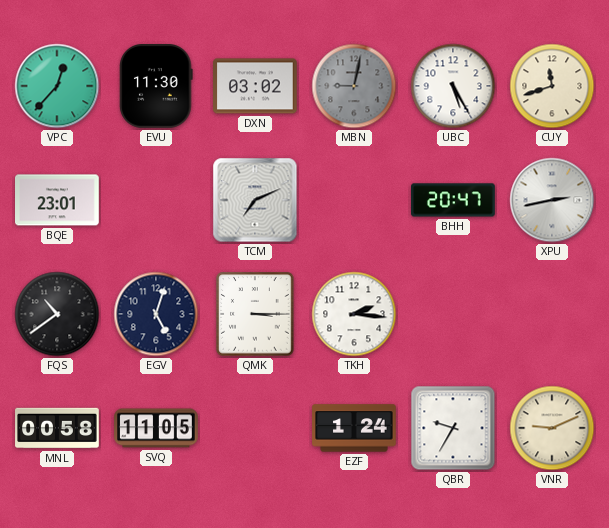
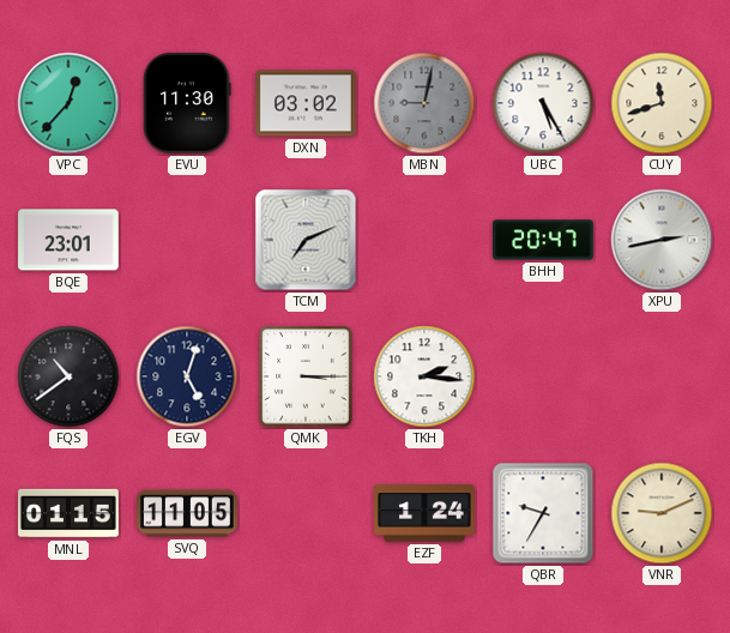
MNL: 00:58 -> 01:15 (68, 513)
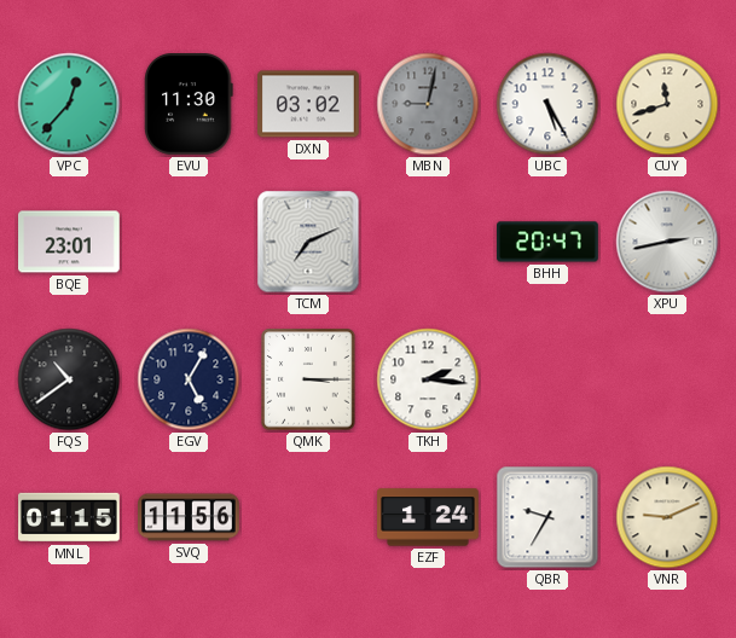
EGV: 5:03 -> 5:05 (189, 379)
SVQ: 11:05 -> 11:56 (189, 517)
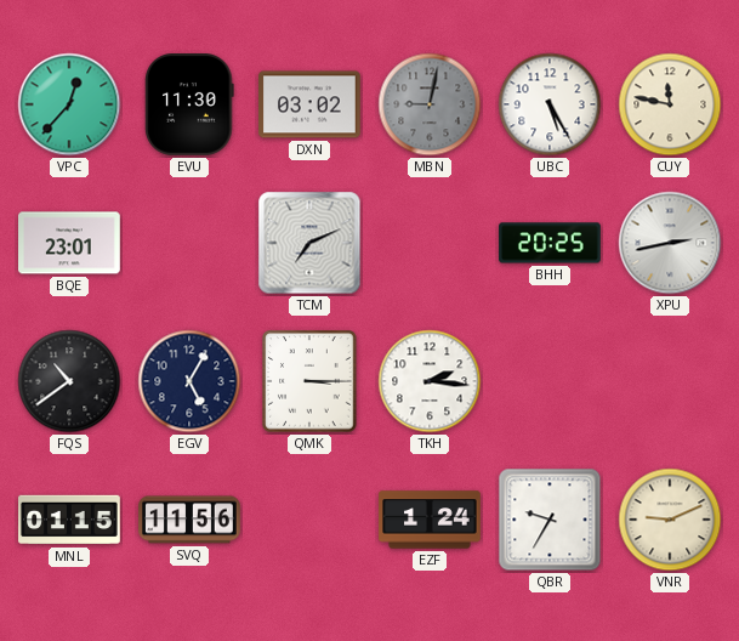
CUY: 11:42 -> 11:47 (670, 104)
BHH: 20:47 -> 20:25 (550, 243)
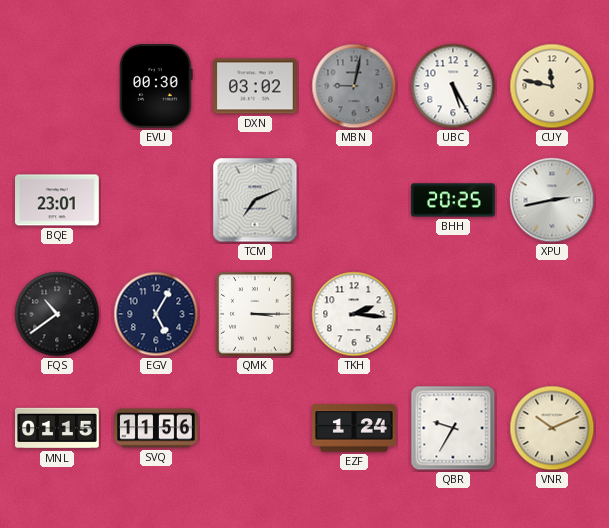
VPC: 12:37 -> none (69, 104)
EVU: 11:30 -> 00:30 (156, 87)
VNR: 9:11 -> 10:11 (552, 428)
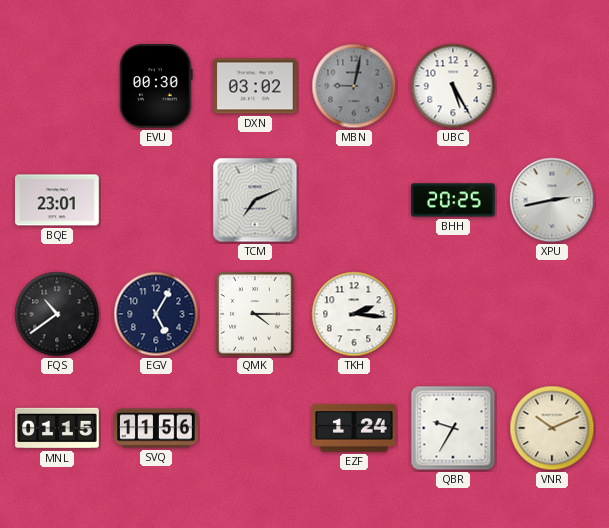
CUY: 11:47 -> none (552, 86)
QMK: 3:15 -> 4:15 (255, 314)
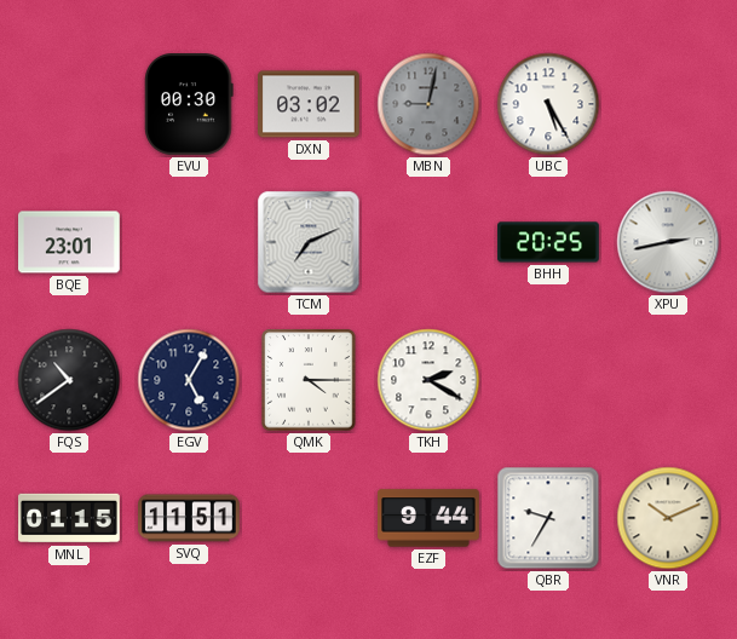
TKH: 2:16 -> 2:20 (428, 380)
SVQ: 11:56 -> 11:51 (189, 518)
EZF: 1:24 -> 9:44 (428, 518)
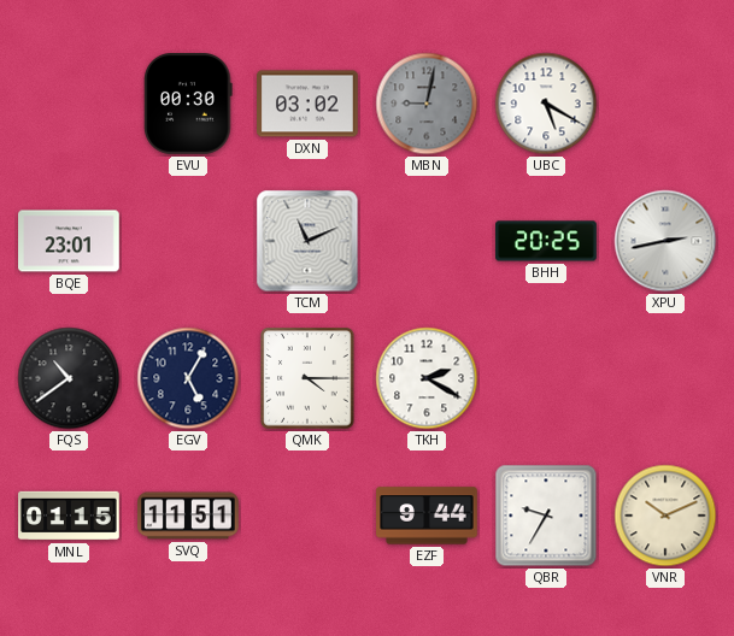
UBC: 5:25 -> 5:20 (546, 104)
TCM: 7:11 -> 11:11 (307, 241)
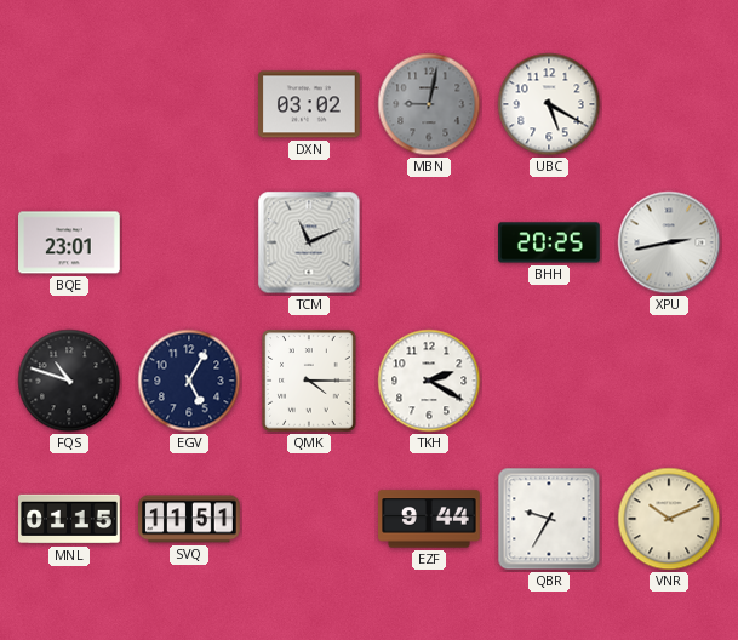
EVU: 00:30 -> none (188, 105)
FQS: 10:39 -> 10:48 (69, 381)
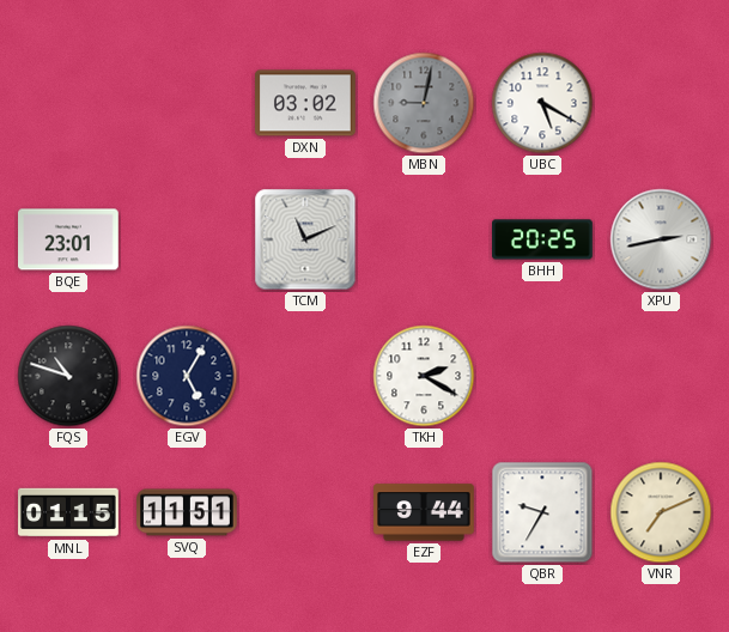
QMK: 4:15 -> none (309, 381)
VNR: 10:11 -> 7:11 (661, 512)
